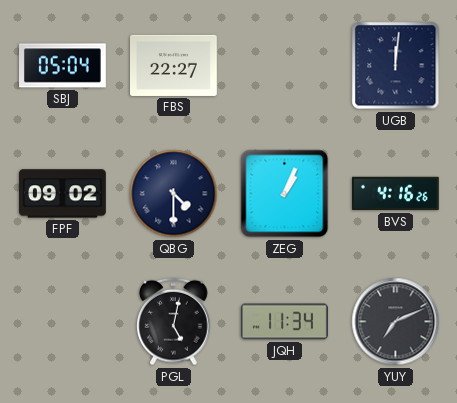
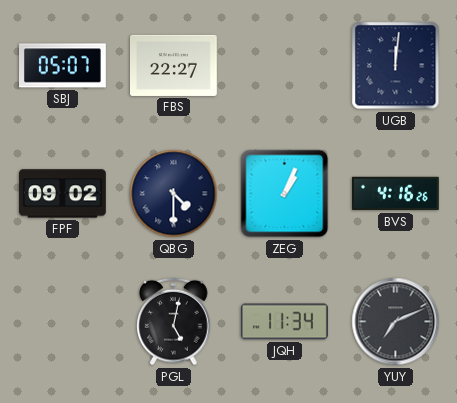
SBJ: 05:04 -> 05:07 (63, 66)
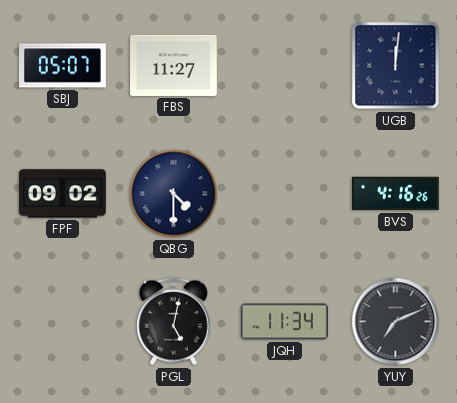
FBS: 22:27 -> 11:27 (174, 65)
ZEG: 1:04 -> none (285, 194)
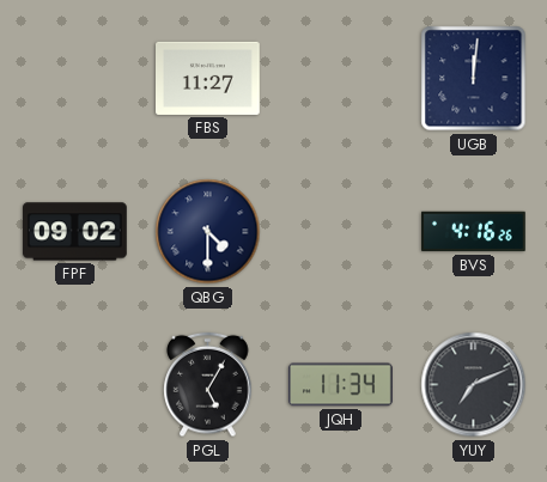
SBJ: 05:07 -> none (63, 66)
PGL: 5:02 -> 5:05 (208, 385)
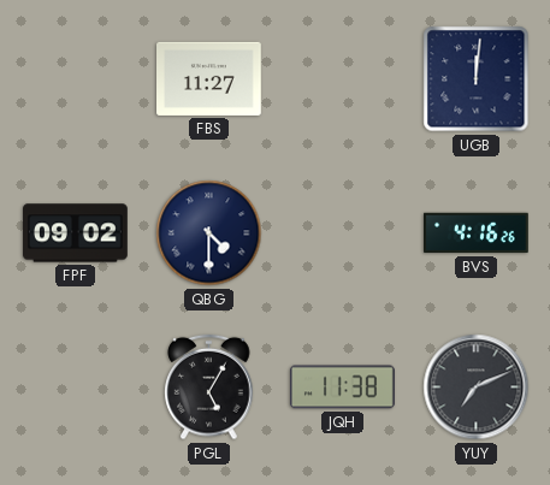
JQH: 11:34 -> 11:38 (342, 388)
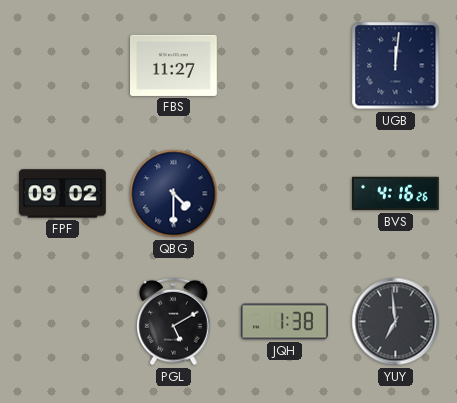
PGL: 5:05 -> 5:10 (174, 322)
JQH: 11:38 -> 1:38 (284, 322)
YUY: 7:11 -> 6:59 (396, 322)
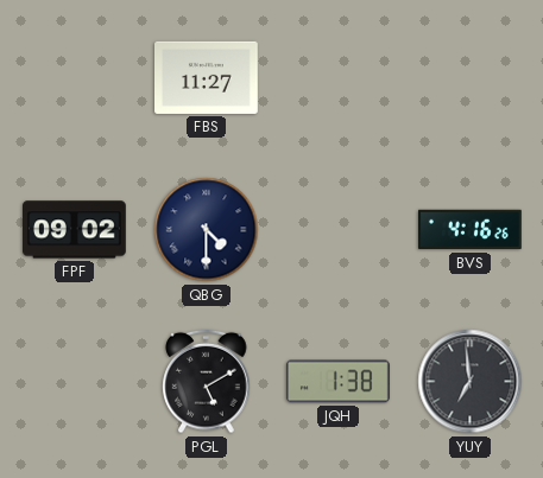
UGB: 12:01 -> none (396, 66)
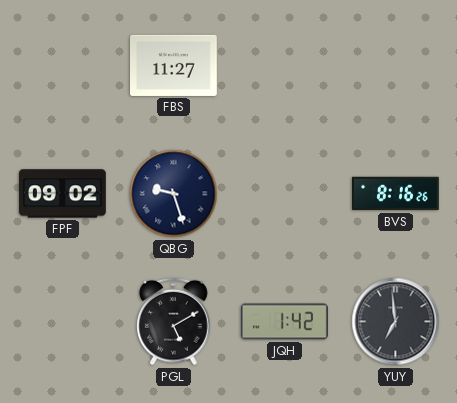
QBG: 4:30 -> 9:27 (174, 194)
BVS: 4:16 -> 8:16 (396, 194)
JQH: 1:38 -> 1:42 (284, 322)
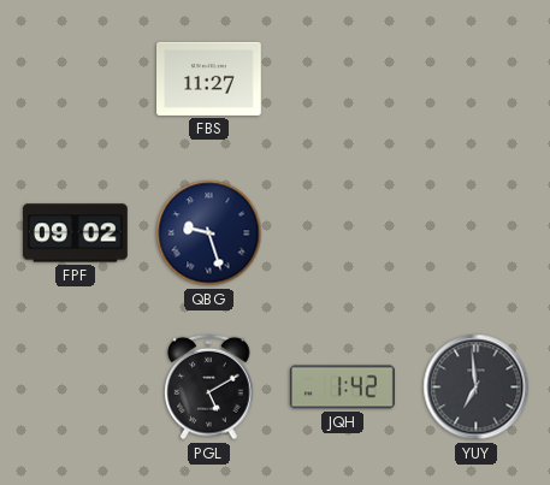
BVS: 8:16 -> none (396, 194)
